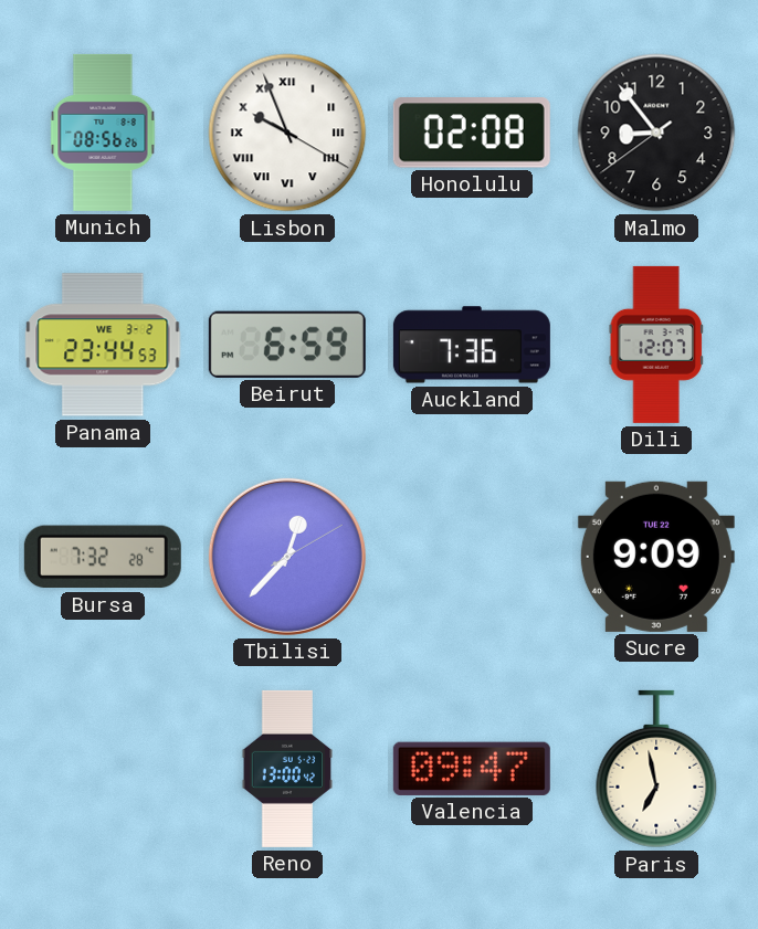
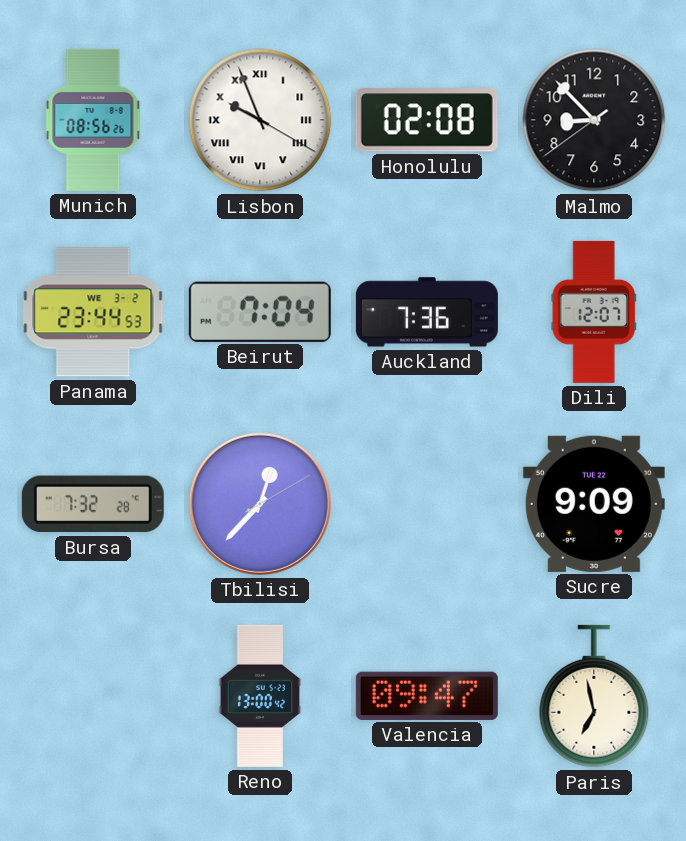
Malmo: 8:53 -> 8:52 (594, 120)
Beirut: 6:59 -> 7:04 (260, 312)
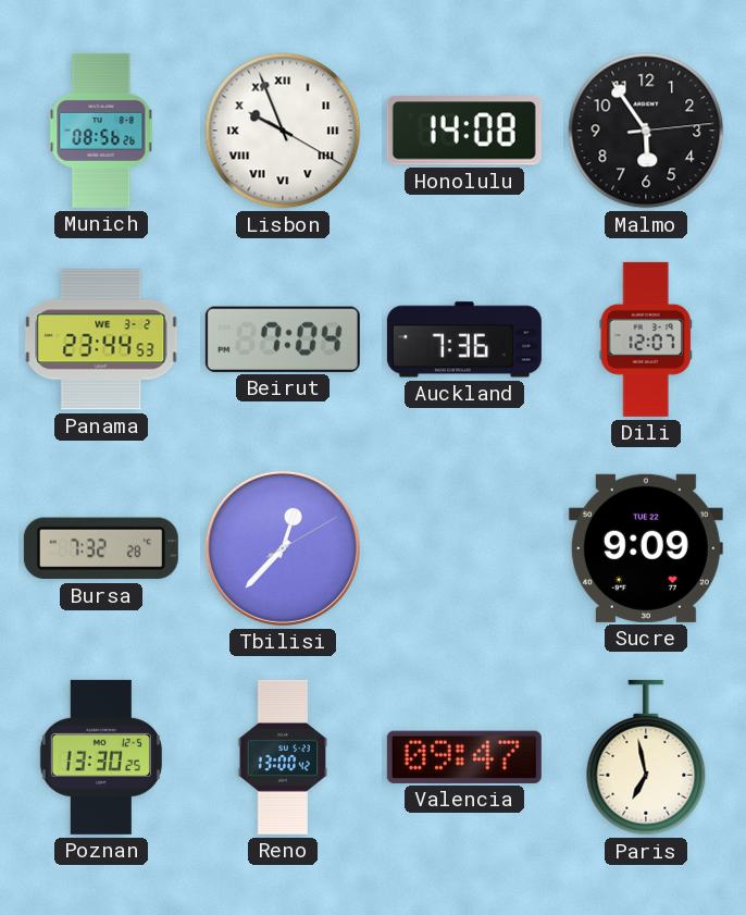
Honolulu: 02:08 -> 14:08 (464, 131)
Malmo: 8:52 -> 5:54 (646, 131)
Poznan: none -> 13:30 (101, 757)
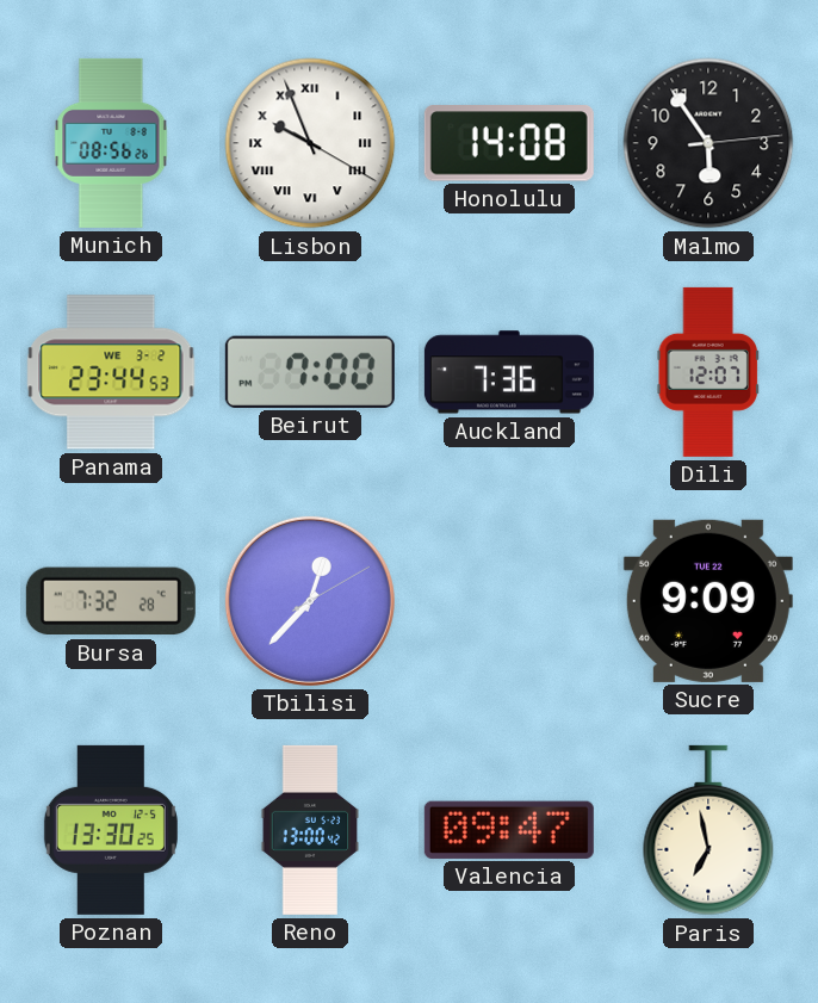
Beirut: 7:04 -> 7:00 (310, 372)
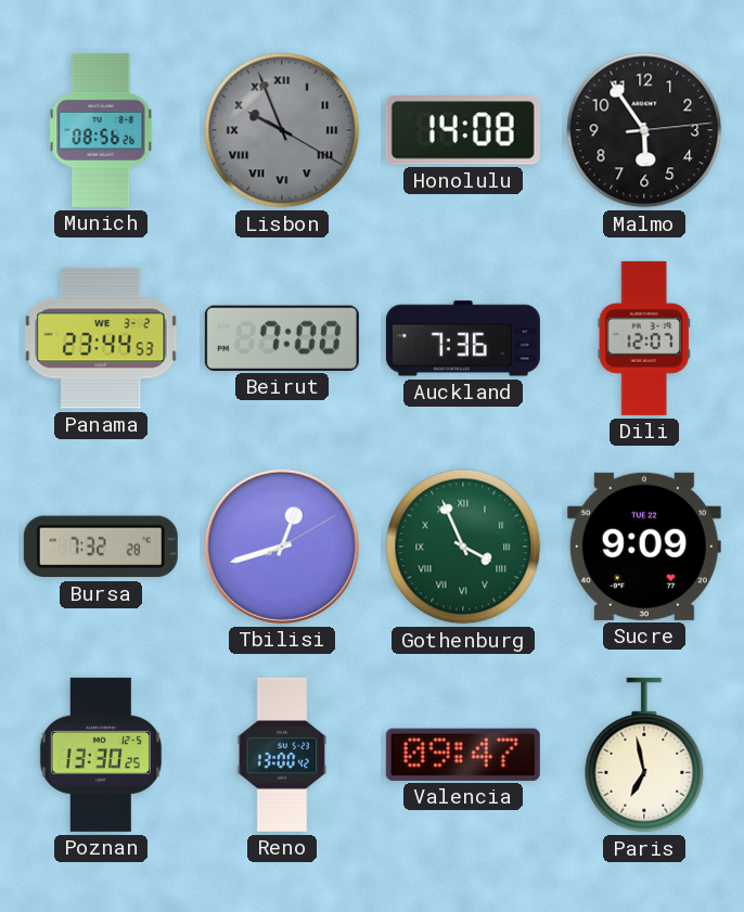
Lisbon dial: white -> grey (282, 130)
Tbilisi: 12:37 -> 12:42 (282, 547)
Gothenburg: none -> 3:56 (463, 547)
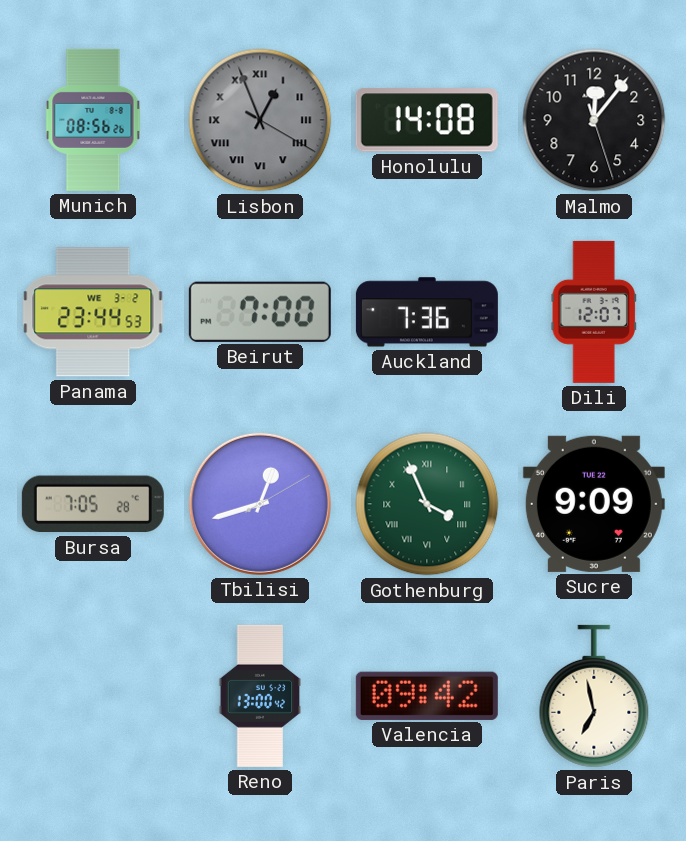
Lisbon: 9:56 -> 12:56 (260, 120)
Malmo: 5:54 -> 12:06 (594, 120)
Bursa: 7:32 -> 7:05 (93, 504)
Poznan: 13:30 -> none (101, 755)
Valencia: 09:47 -> 09:42 (427, 696)
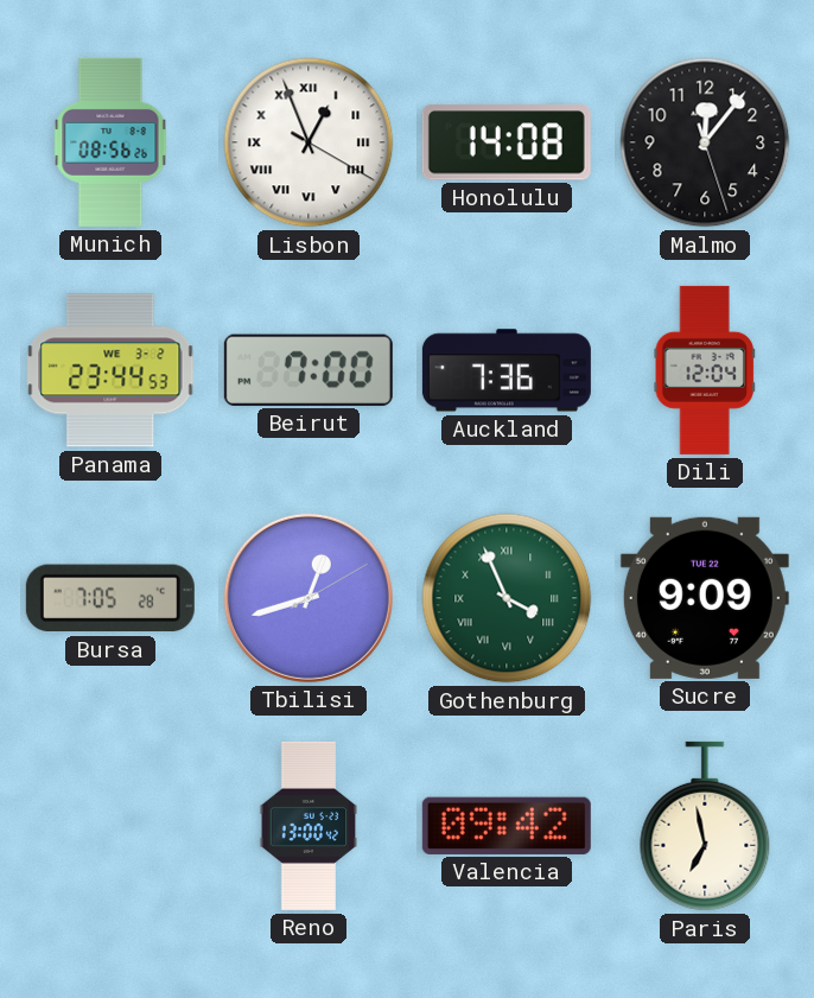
Lisbon dial: grey -> white (309, 142)
Dili: 12:07 -> 12:04 (704, 370)
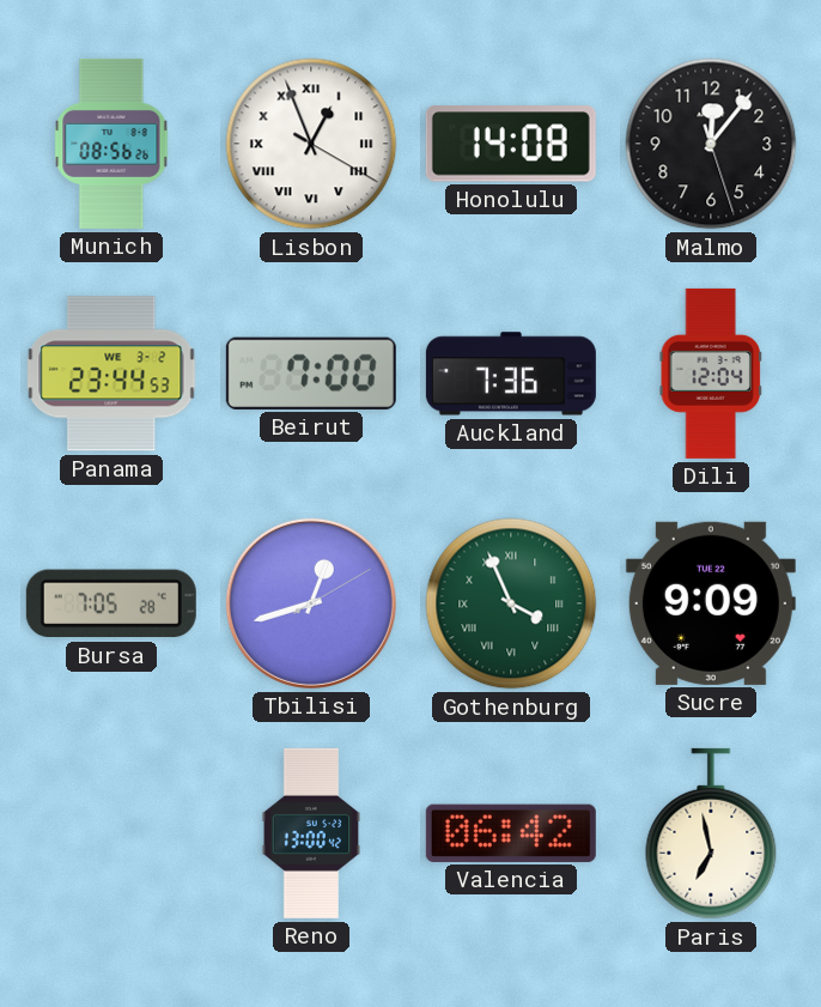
Valencia: 09:42 -> 06:42 (511, 833)
